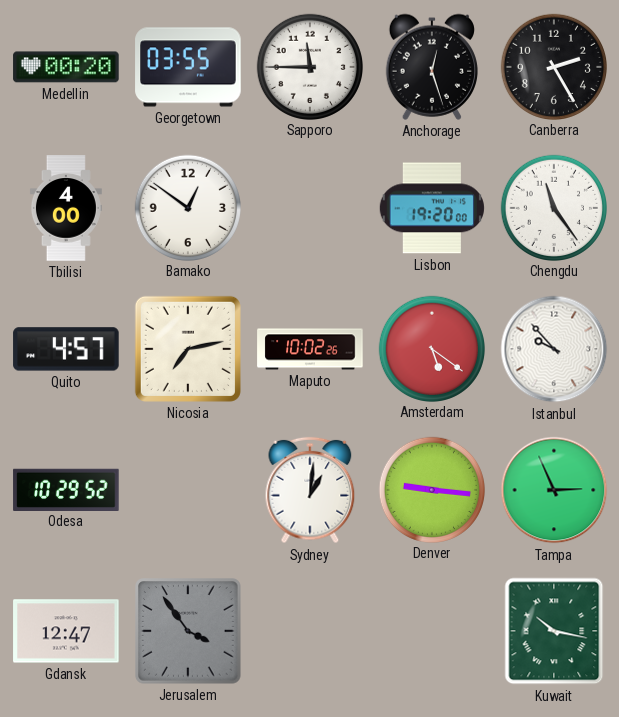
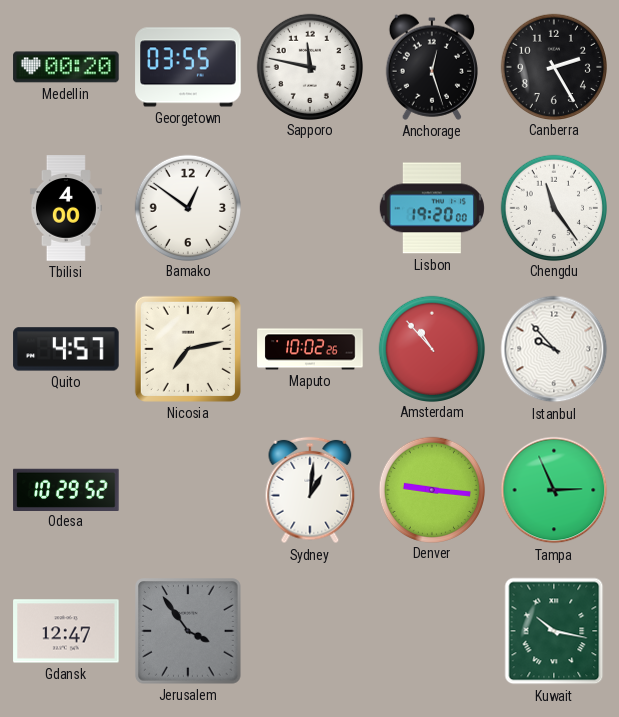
Sapporo: 11:45 -> 11:47 (309, 66)
Amsterdam: 5:21 -> 10:53 (431, 348)
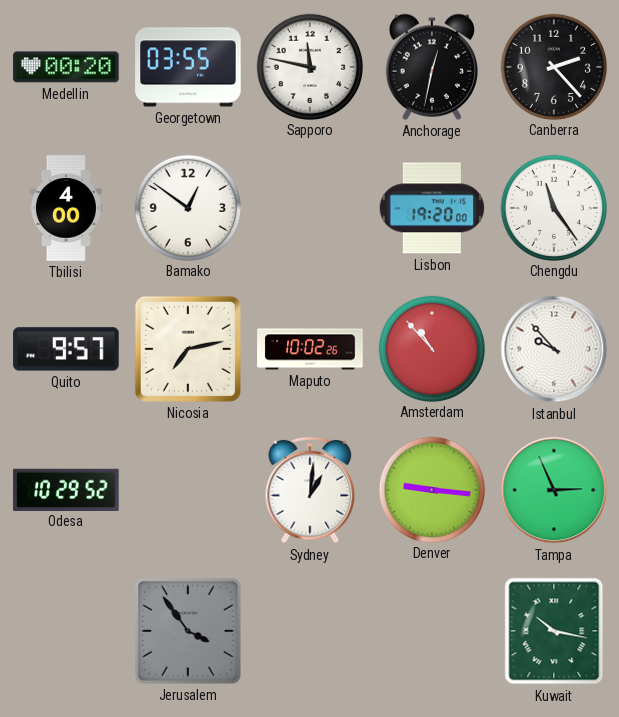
Anchorage: 12:27 -> 12:32 (432, 67)
Canberra: 2:25 -> 2:23 (553, 66)
Quito: 4:57 -> 9:57 (66, 349)
Gdansk: 12:47 -> none (66, 631)
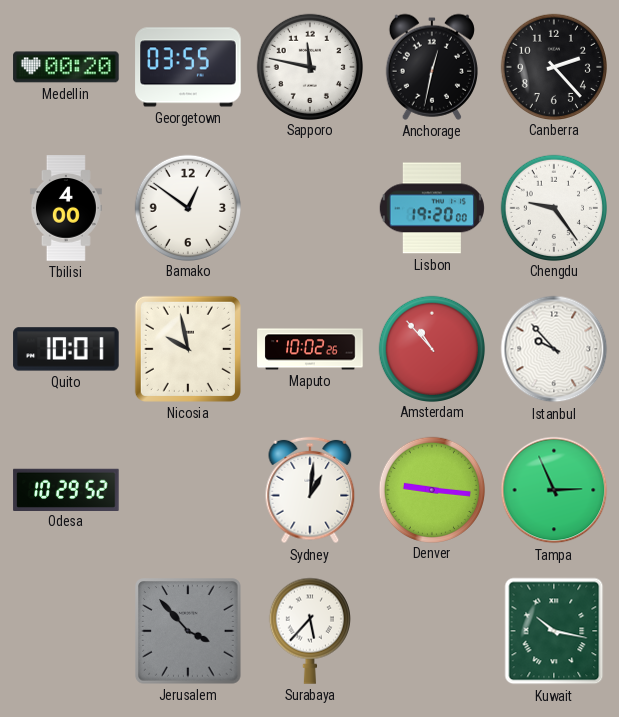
Chengdu: 11:24 -> 9:24 (553, 207)
Quito: 9:57 -> 10:01 (66, 349)
Nicosia: 7:13 -> 9:58 (188, 349)
Jerusalem: 3:54 -> 3:53 (188, 631)
Surabaya: none -> 5:37 (310, 631)
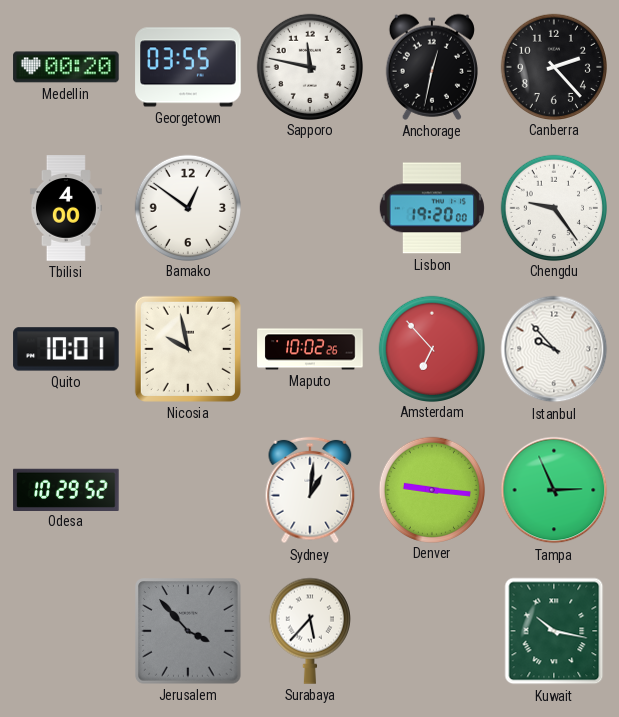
Amsterdam: 10:53 -> 6:53 (431, 348)
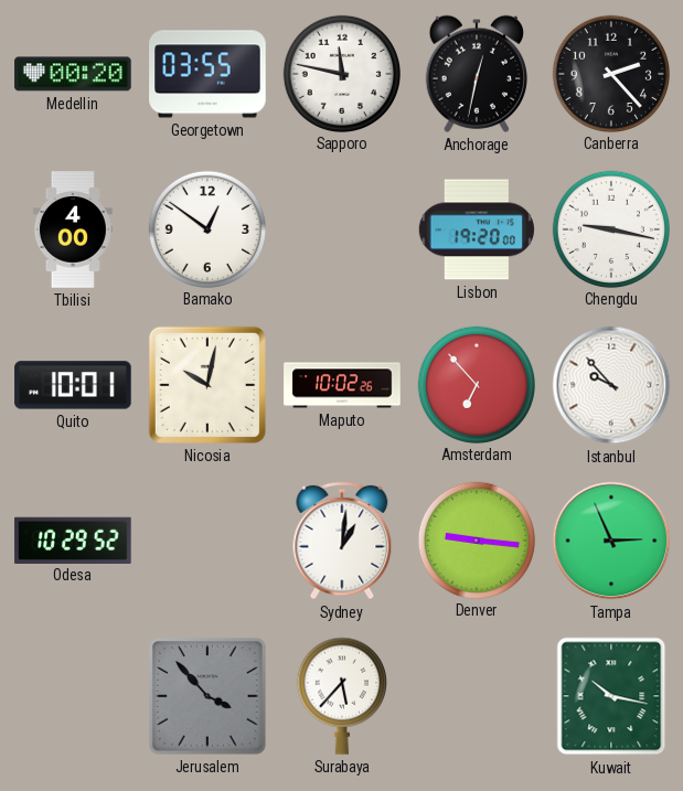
Chengdu: 9:24 -> 9:17 (610, 228)
Nicosia: 9:58 -> 10:02 (207, 385)
